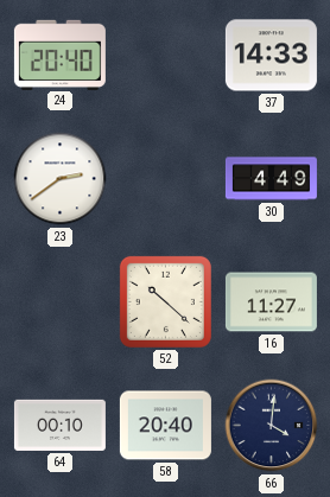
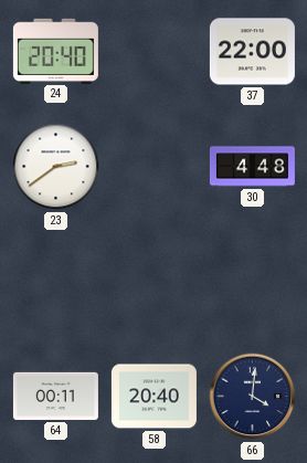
37: 14:33 -> 22:00 (252, 52)
30: 4:49 -> 4:48 (252, 167)
52: 10:22 -> none (165, 301)
16: 11:27 -> none (271, 302)
64: 00:10 -> 00:11 (55, 396)
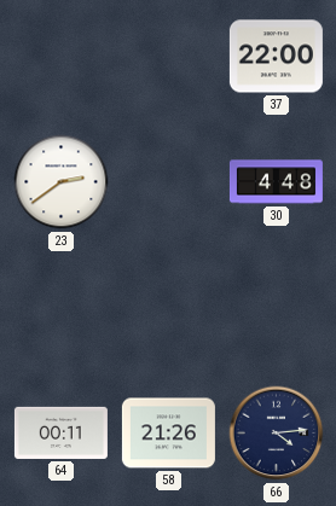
24: 20:40 -> none (55, 51)
58: 20:40 -> 21:26 (168, 434)
66: 4:01 -> 4:14 (277, 434)
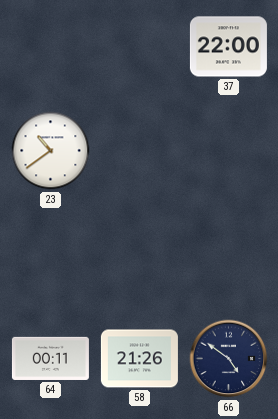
23: 2:39 -> 10:39 (51, 151)
30: 4:48 -> none (276, 182)
66: 4:14 -> 4:51 (229, 359)
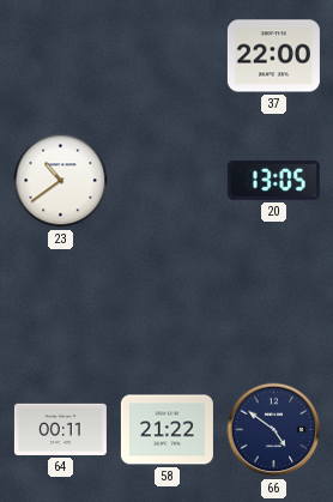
20: none -> 13:05 (273, 180)
58: 21:26 -> 21:22 (166, 430)
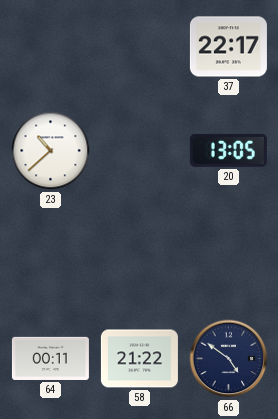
37: 22:00 -> 22:17 (228, 47)
23: 10:39 -> 10:38 (51, 151)
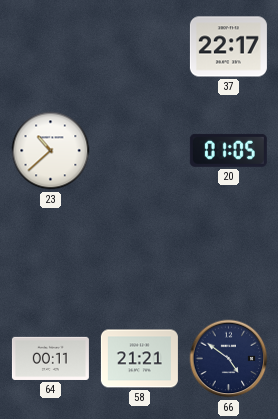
20: 13:05 -> 01:05 (228, 150)
58: 21:22 -> 21:21 (139, 359)
